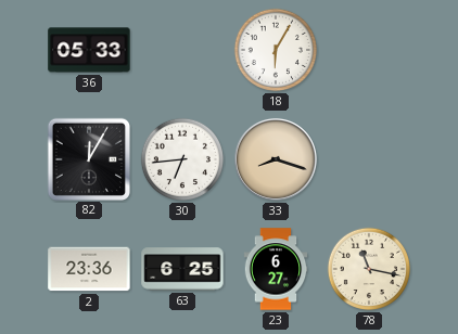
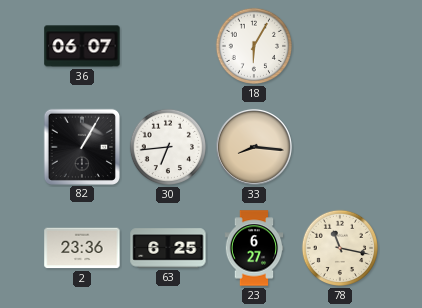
36: 05:33 -> 06:07 (82, 46)
82: 12:05 -> 1:05 (81, 146)
33: 8:18 -> 8:16 (254, 147)
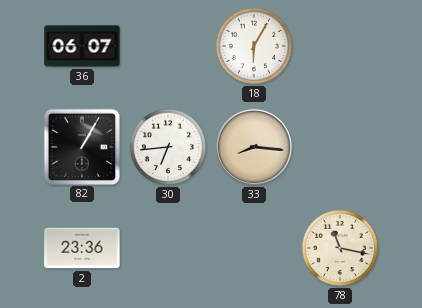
63: 6:25 -> none (168, 248)
23: 6:27 -> none (254, 248)
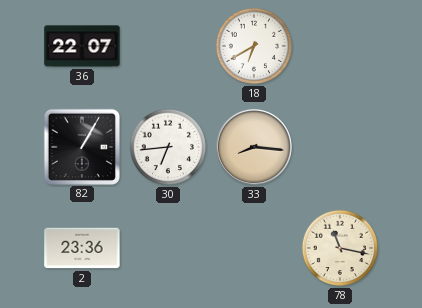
36: 06:07 -> 22:07 (82, 46)
18: 6:05 -> 6:40 (254, 46)
